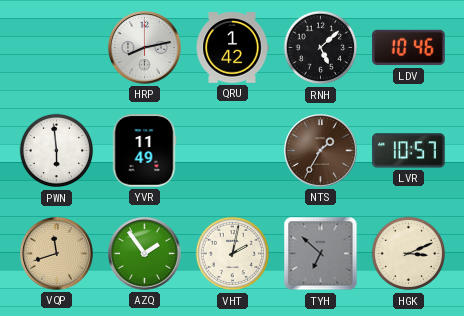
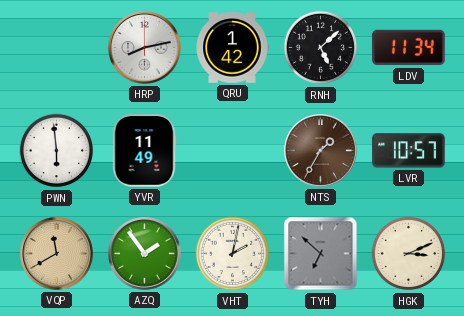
LDV: 10:46 -> 11:34 (409, 48)
VQP: 11:42 -> 11:40 (57, 254)
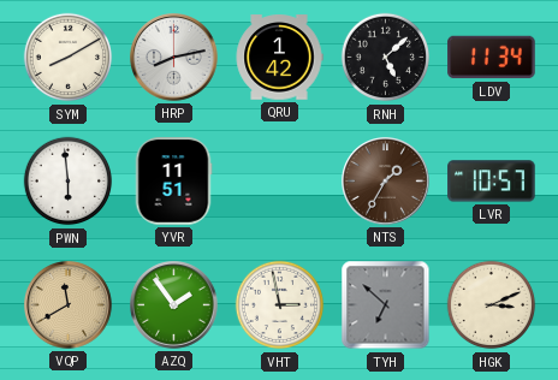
SYM: none -> 8:10 (69, 58)
YVR: 11:49 -> 11:51 (173, 182)
VHT: 2:02 -> 2:58 (280, 305)
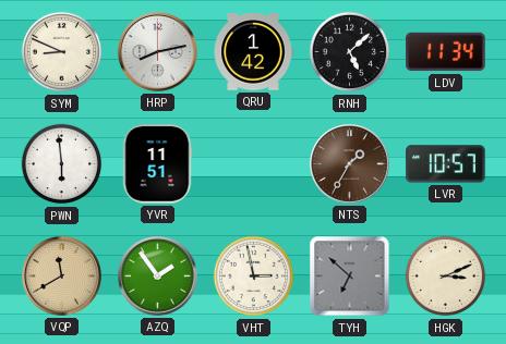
SYM: 8:10 -> 8:49 (62, 52)
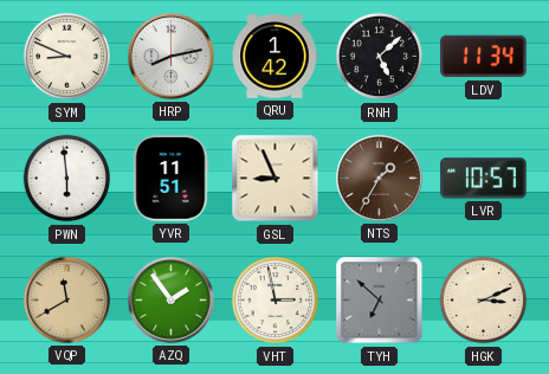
GSL: none -> 8:56 (276, 179)
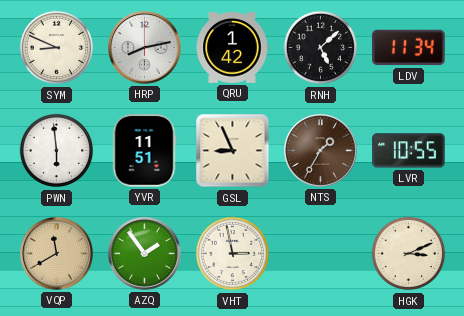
LVR: 10:57 -> 10:55 (409, 151)
TYH: 6:52 -> none (380, 301)
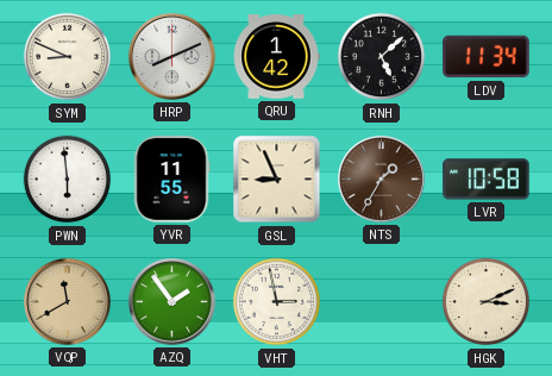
HRP: 8:13 -> 8:11 (172, 57)
YVR: 11:51 -> 11:55 (171, 180)
LVR: 10:55 -> 10:58 (487, 180)
